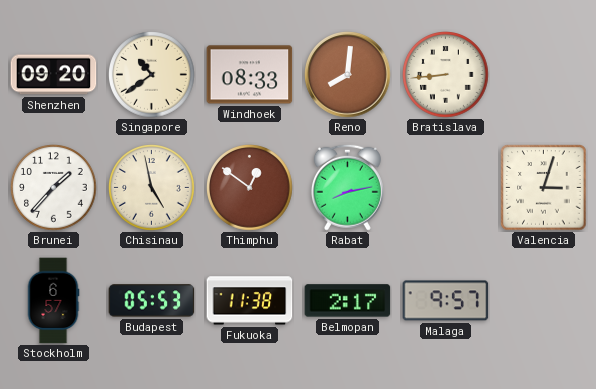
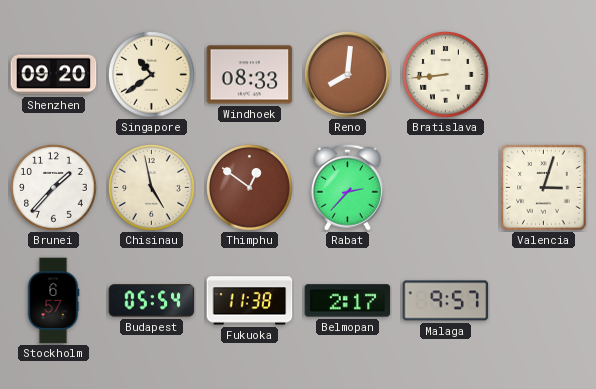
Rabat: 8:13 -> 2:37 (347, 187)
Budapest: 05:53 -> 05:54 (152, 301)
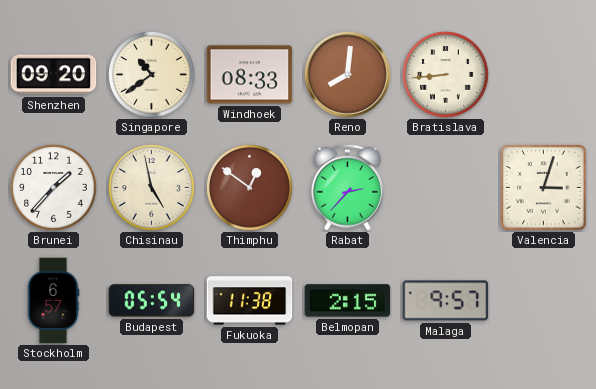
Belmopan: 2:17 -> 2:15 (348, 301)
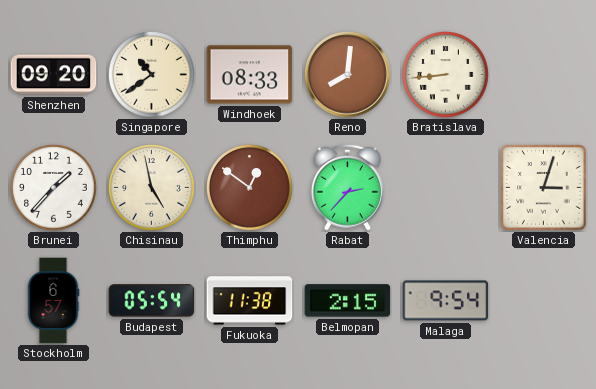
Malaga: 9:57 -> 9:54 (446, 301)
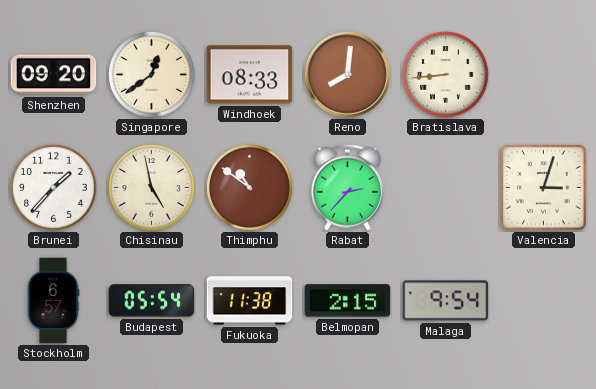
Singapore: 10:39 -> 12:39 (152, 75)
Thimphu: 12:51 -> 10:51 (250, 188)
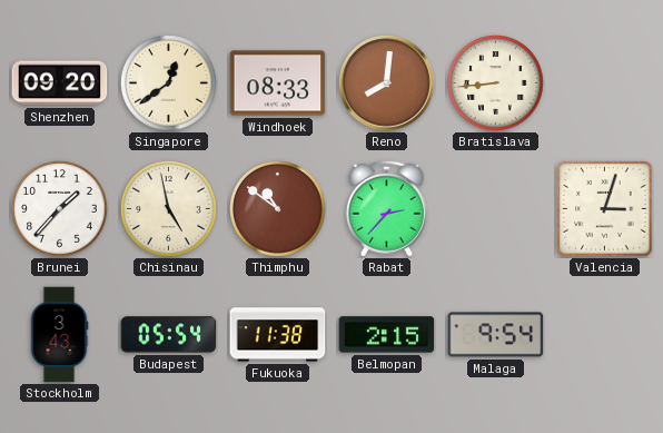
Stockholm: 6:57 -> 3:43 (59, 335)
